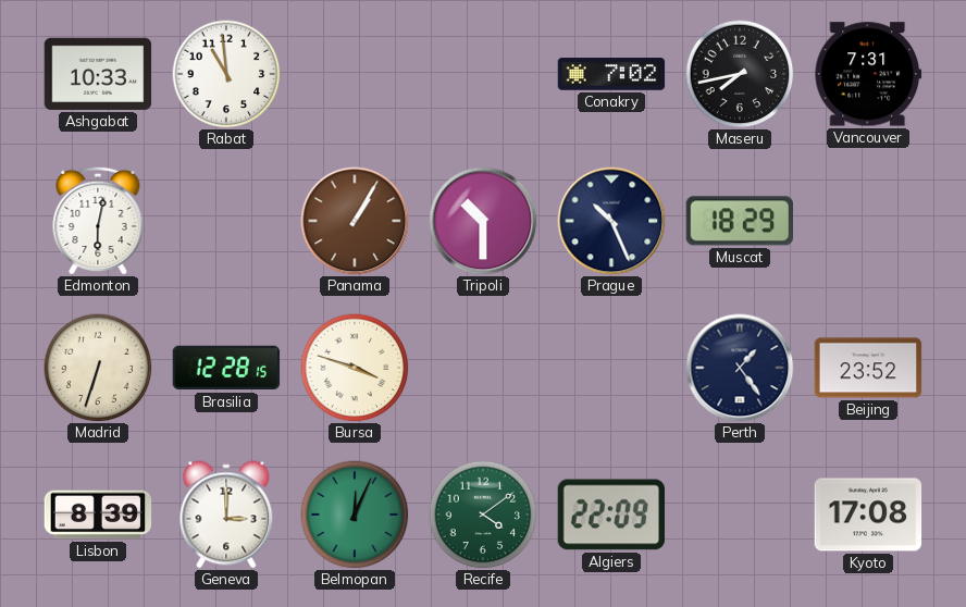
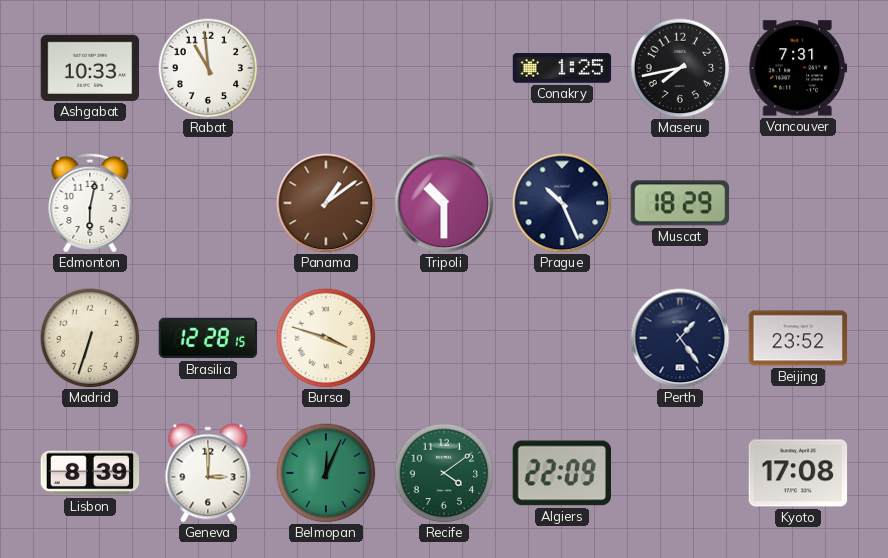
Conakry: 7:02 -> 1:25 (562, 68)
Panama: 1:05 -> 1:09 (326, 203)
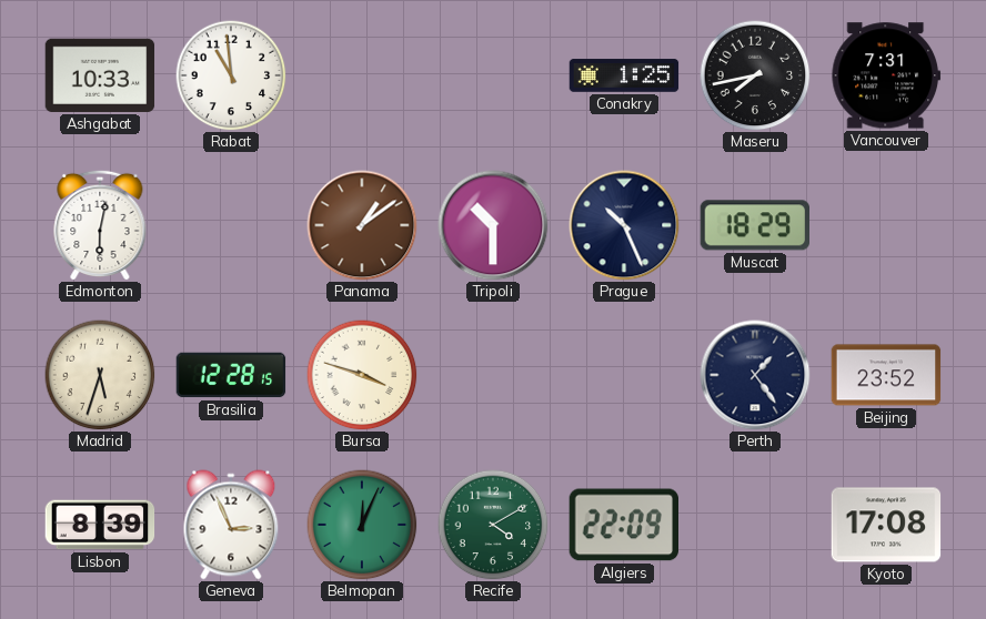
Madrid: 6:33 -> 5:33 (100, 375)
Geneva: 3:00 -> 2:56 (231, 525)
Recife: 4:09 -> 4:10 (493, 525)
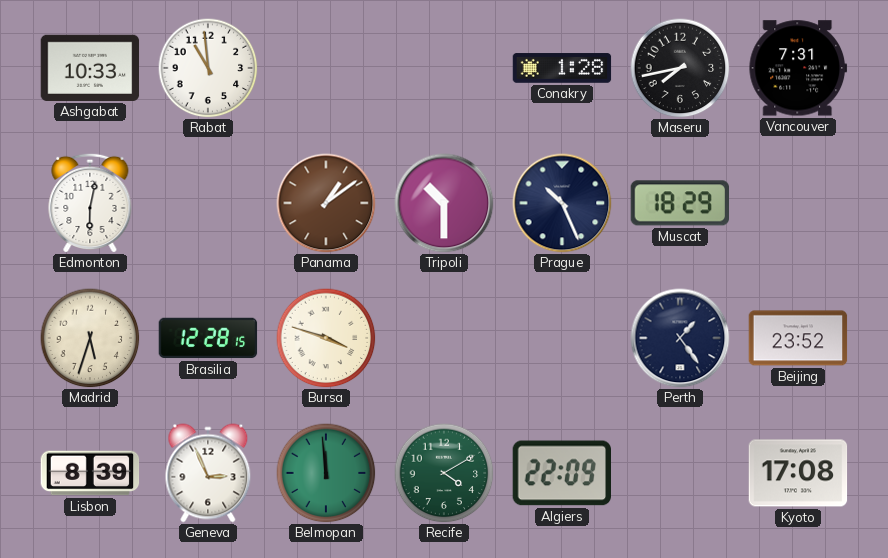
Conakry: 1:25 -> 1:28 (562, 68)
Belmopan: 12:04 -> 11:59 (326, 473)
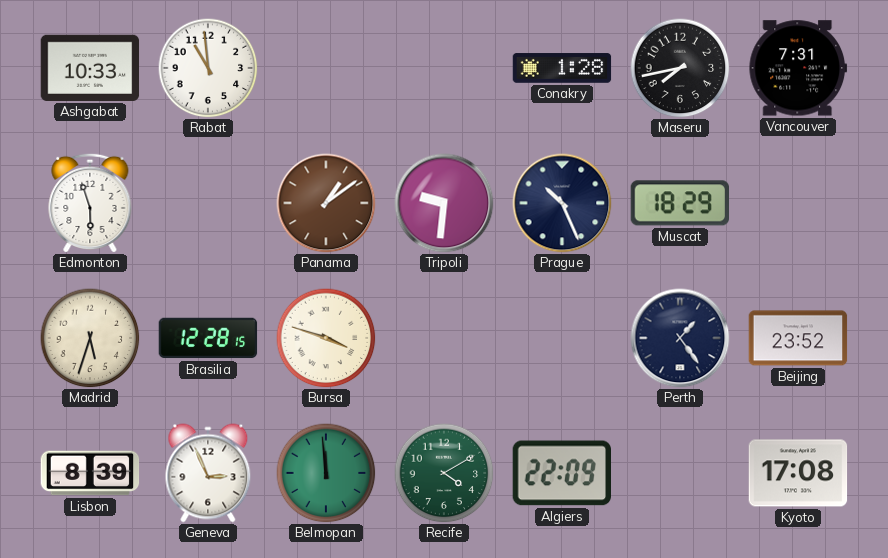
Edmonton: 6:02 -> 5:57 (90, 203)
Tripoli: 10:30 -> 9:31 (444, 203)
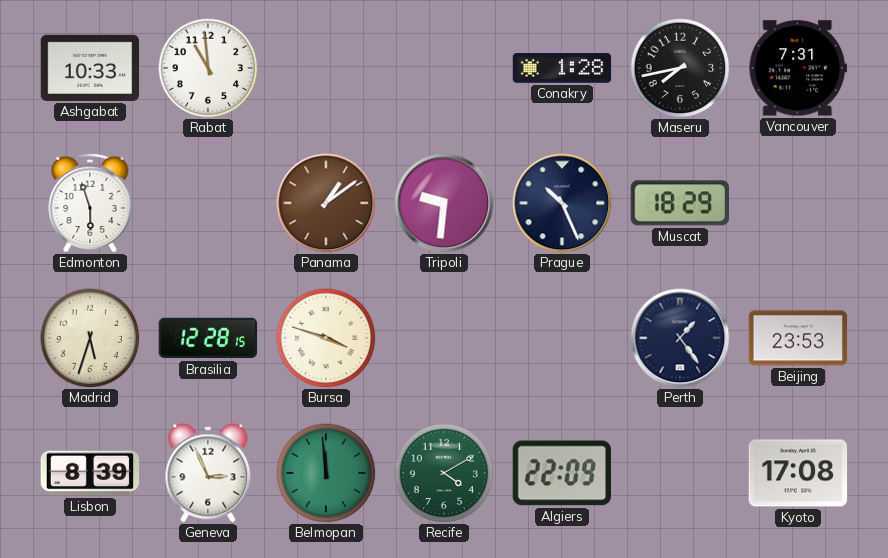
Beijing: 23:52 -> 23:53 (798, 338)
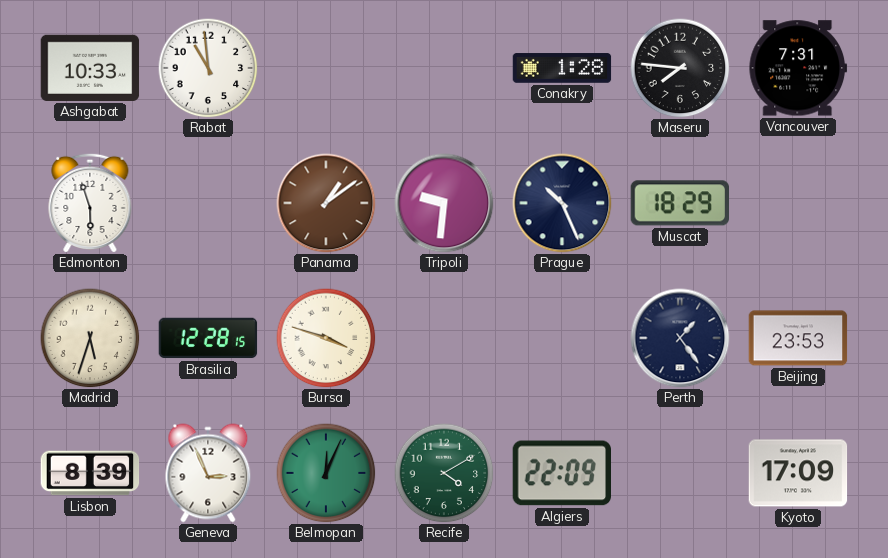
Maseru: 7:43 -> 7:46 (680, 68)
Belmopan: 11:59 -> 12:04 (326, 473)
Kyoto: 17:08 -> 17:09 (798, 473)
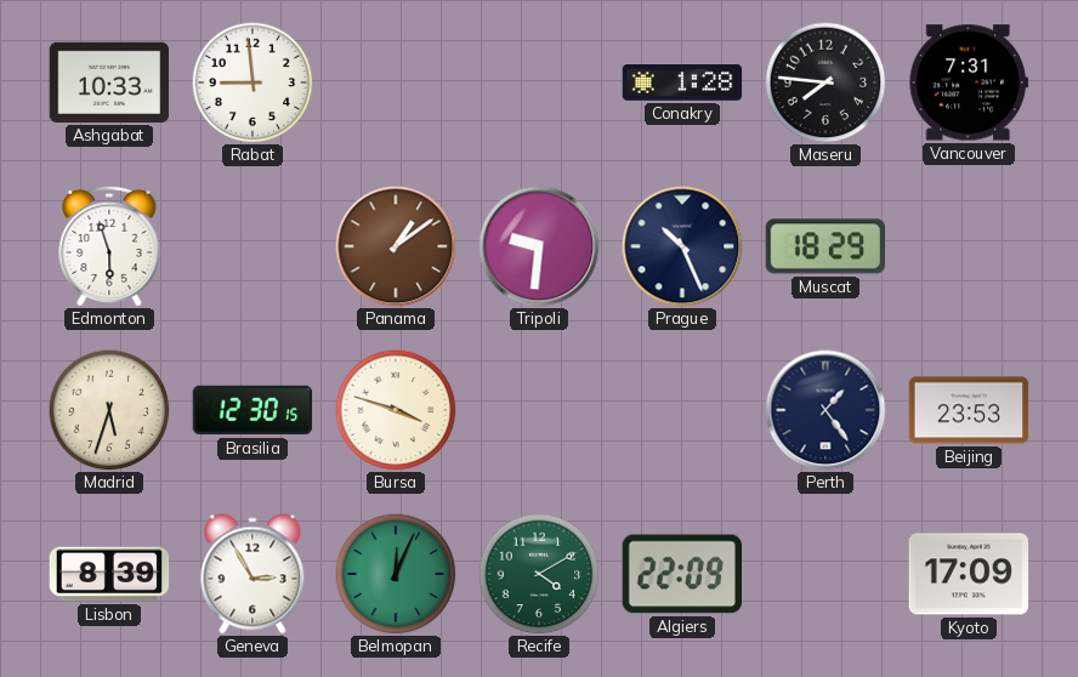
Rabat: 10:59 -> 8:59 (253, 83)
Brasilia: 12:28 -> 12:30 (253, 410)
Geneva: 2:56 -> 2:55 (253, 574)
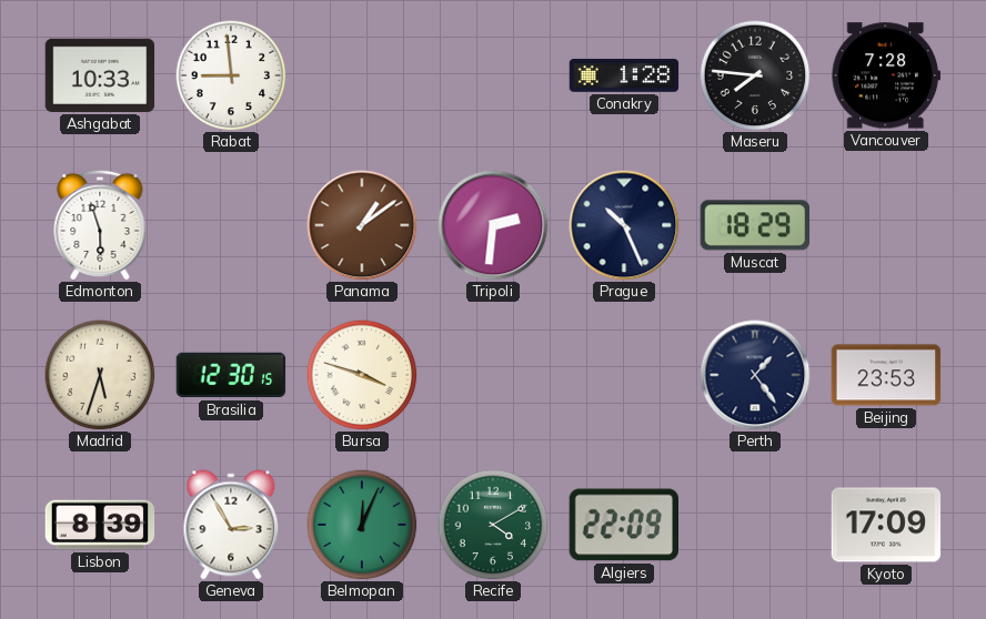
Vancouver: 7:31 -> 7:28 (886, 75)
Tripoli: 9:31 -> 2:31 (493, 225)
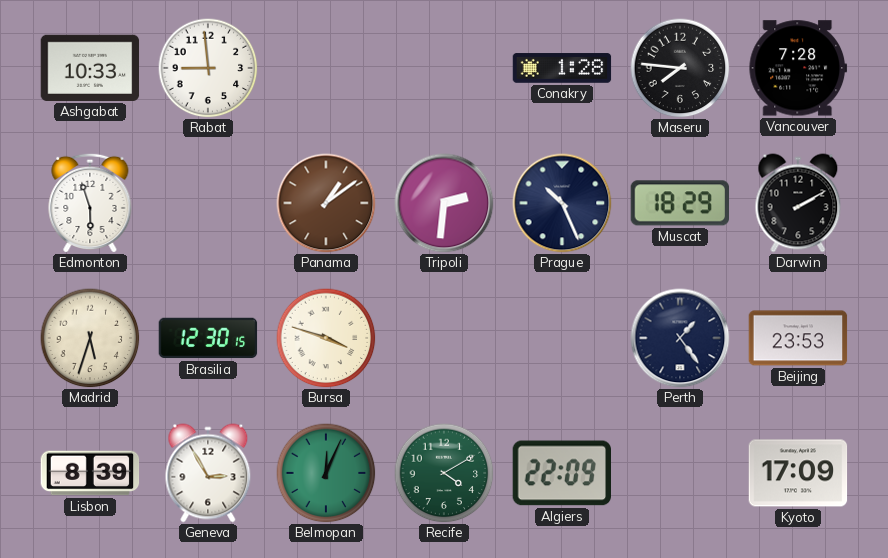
Darwin: none -> 2:10 (798, 203)
